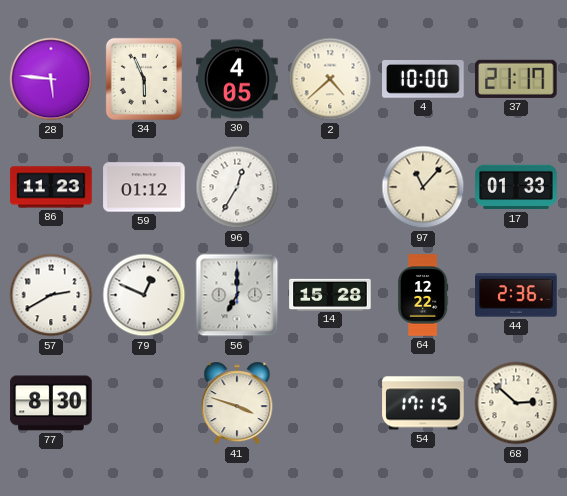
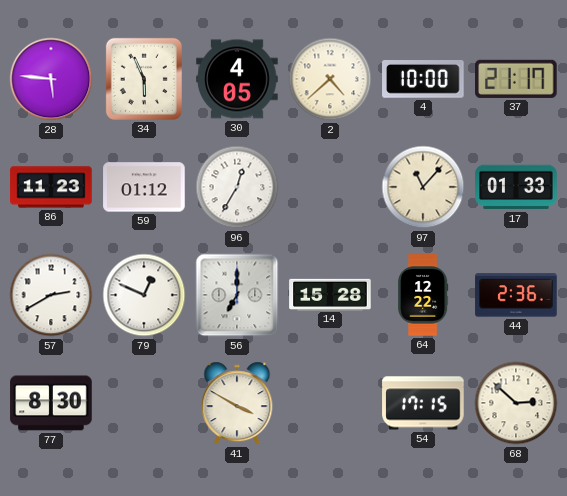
41: 3:48 -> 3:50 (237, 403)
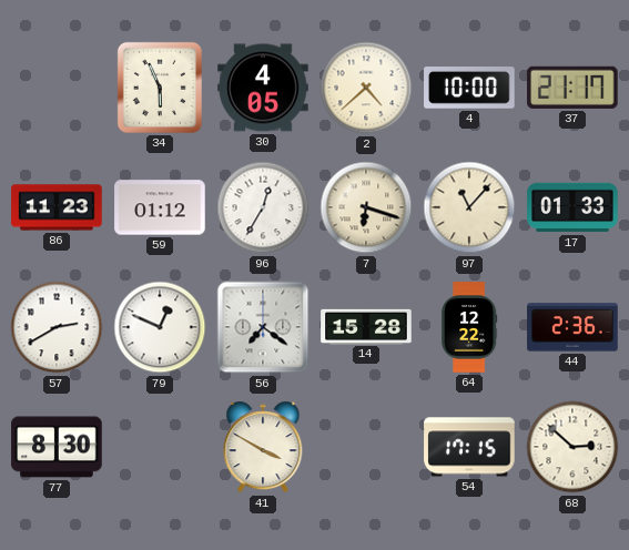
28: 5:46 -> none (51, 79)
7: none -> 6:18 (366, 207)
56: 7:00 -> 7:21 (263, 327)
